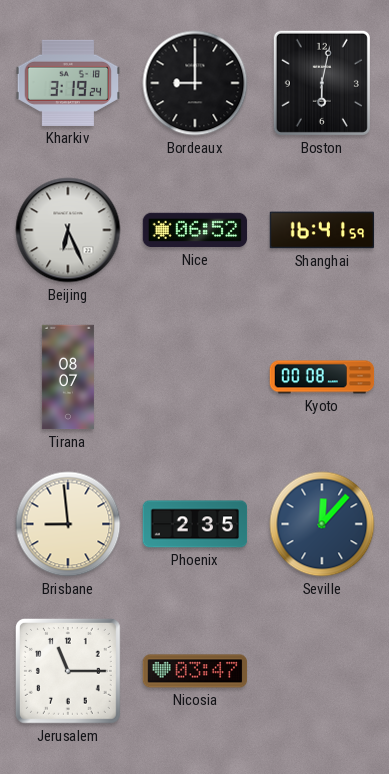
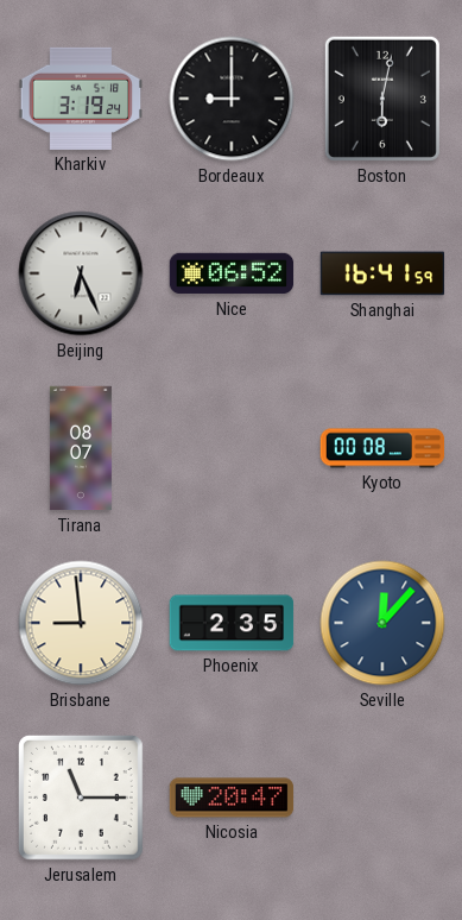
Nicosia: 03:47 -> 20:47 (232, 798)
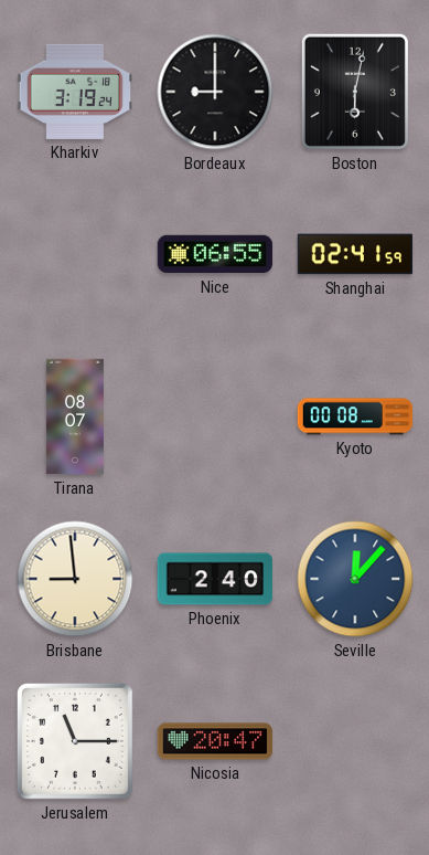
Beijing: 6:26 -> none (81, 273)
Nice: 06:52 -> 06:55 (215, 254)
Shanghai: 16:41 -> 02:41 (355, 254)
Phoenix: 2:35 -> 2:40 (215, 579)
